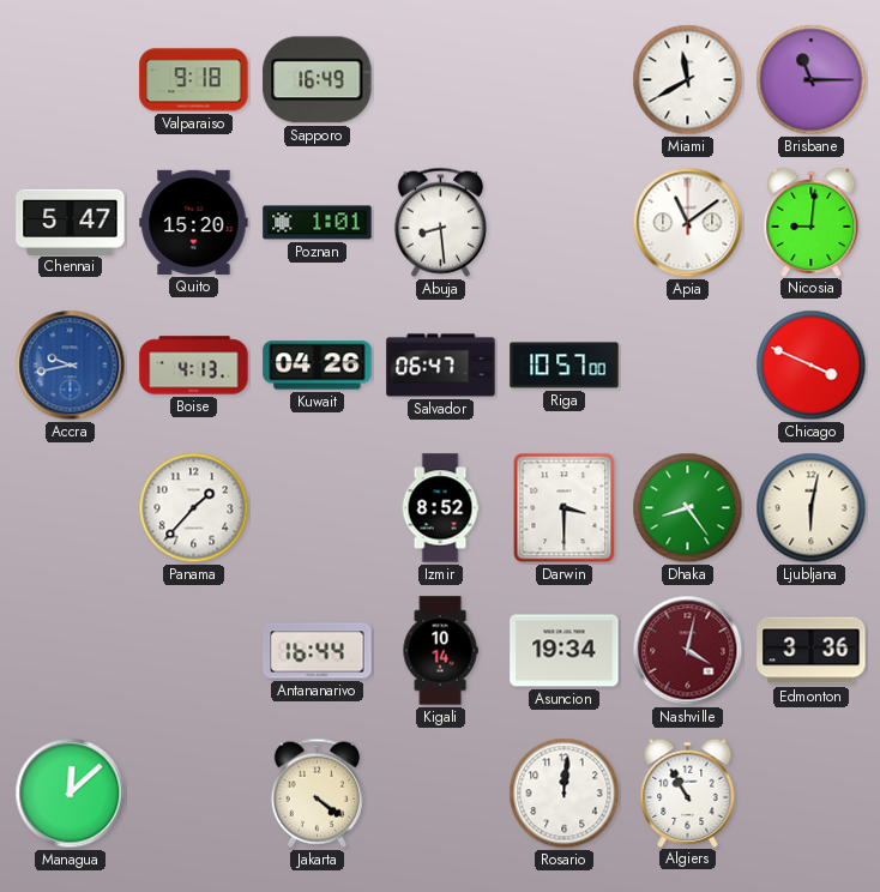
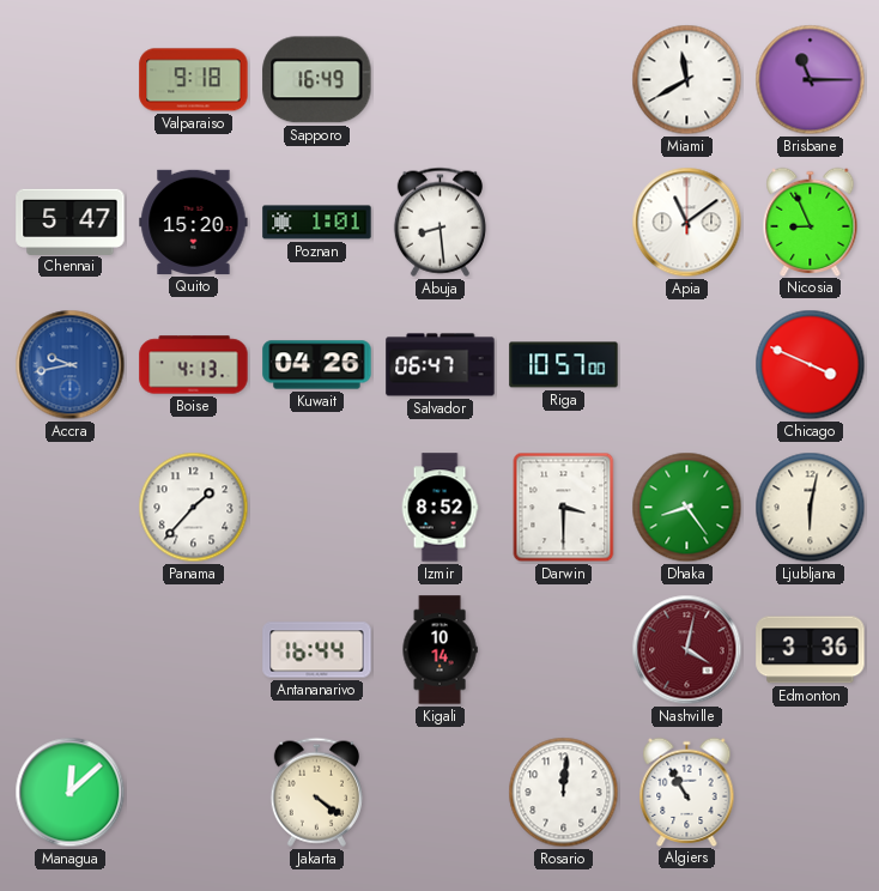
Nicosia: 9:01 -> 8:56 (811, 222)
Asuncion: 19:34 -> none (565, 651)
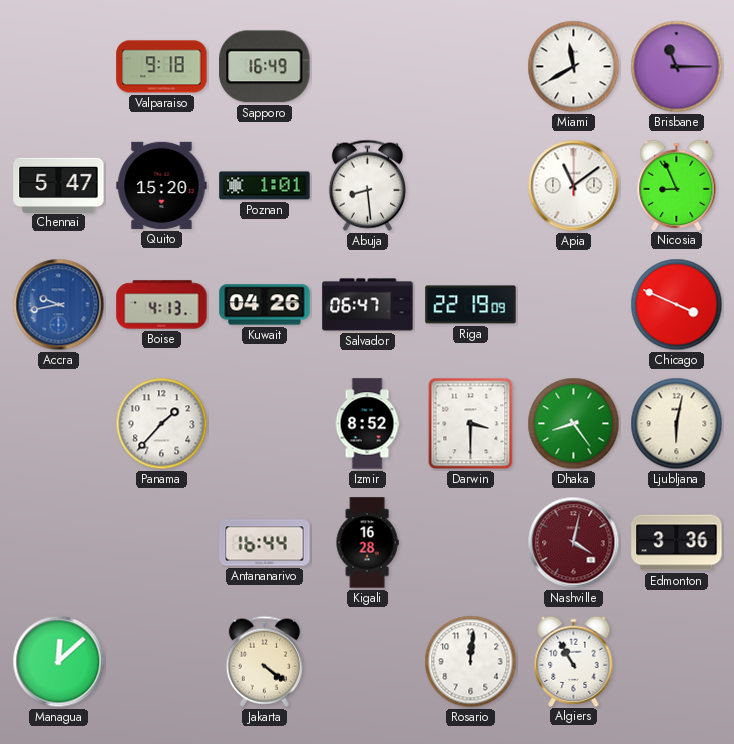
Riga: 10:57 -> 22:19 (471, 305)
Kigali: 10:14 -> 16:28 (367, 543)
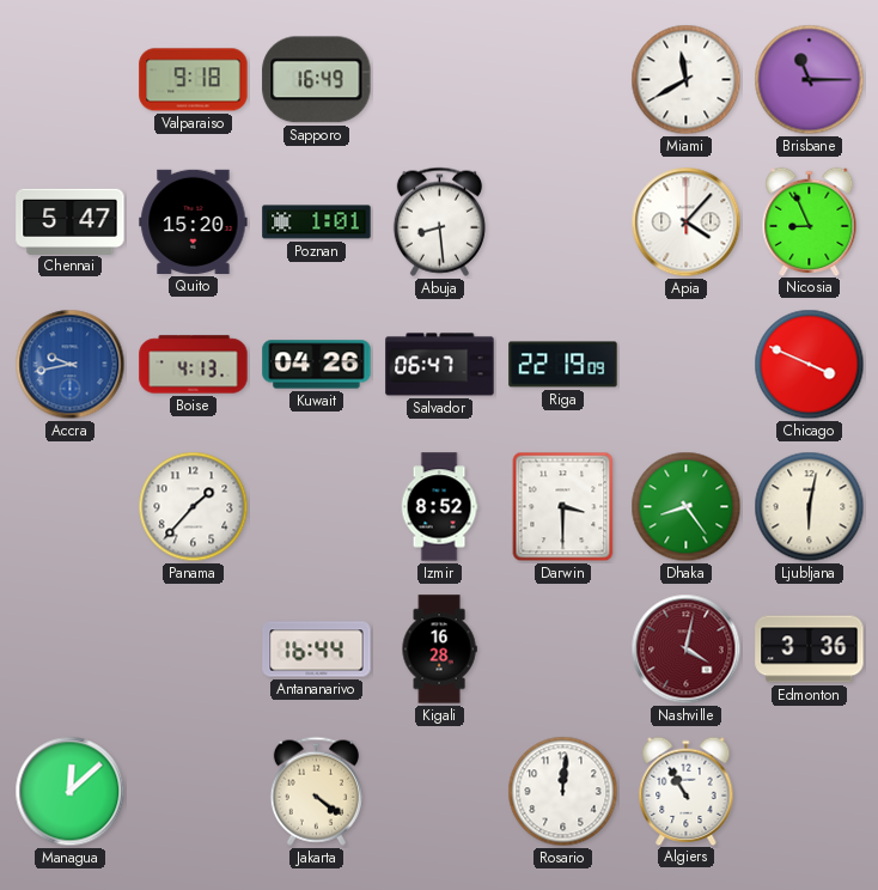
Apia: 11:09 -> 4:07 (687, 222)
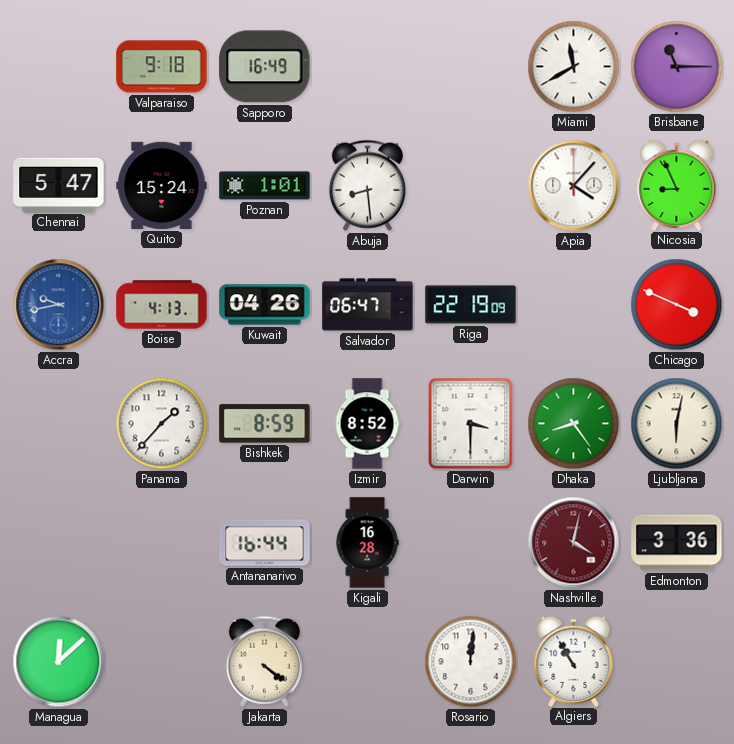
Quito: 15:20 -> 15:24 (162, 185)
Bishkek: none -> 8:59 (265, 424)
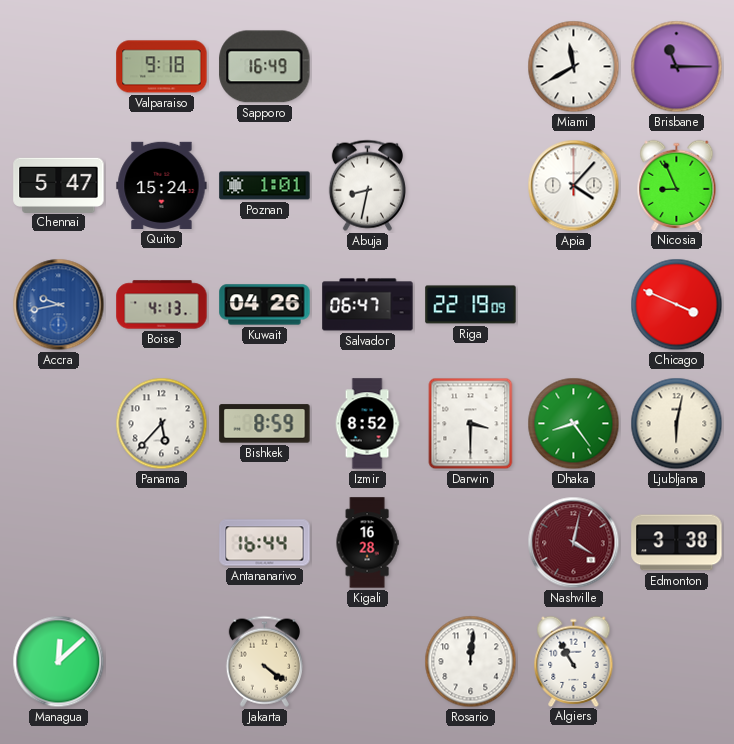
Abuja: 8:29 -> 8:32 (367, 185)
Panama: 1:37 -> 5:37 (162, 424)
Edmonton: 3:36 -> 3:38 (677, 543)
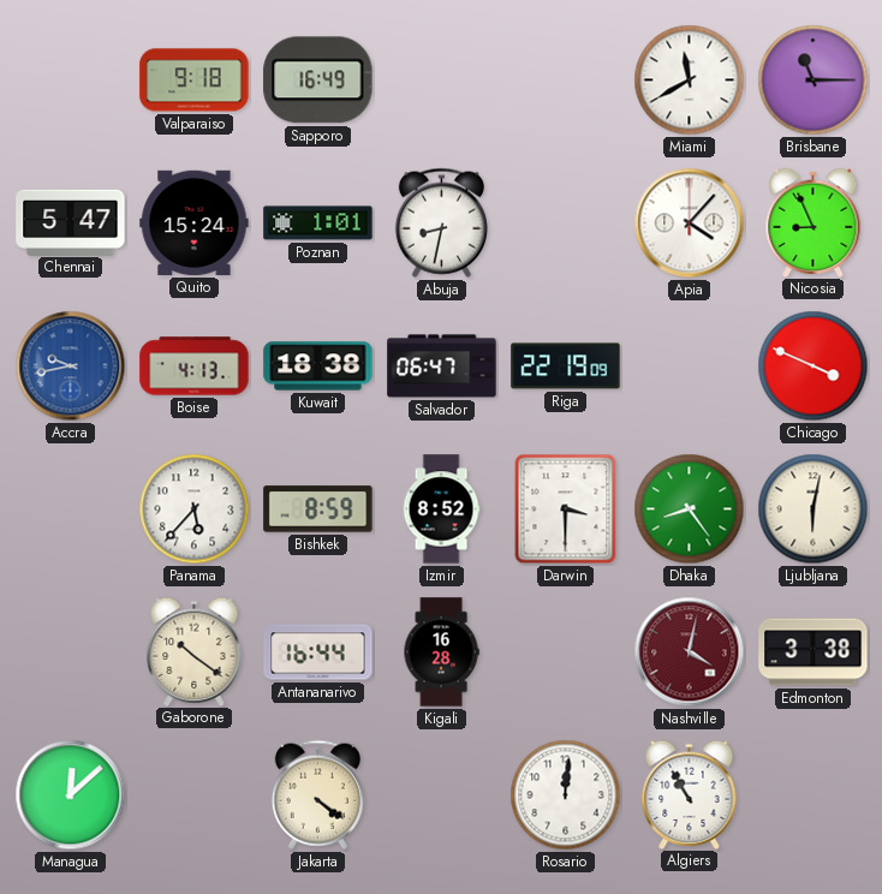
Kuwait: 04:26 -> 18:38 (318, 366)
Gaborone: none -> 10:21 (195, 651)
